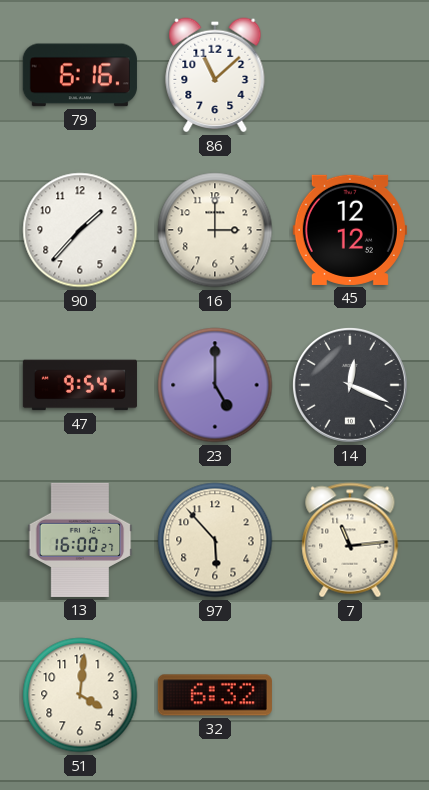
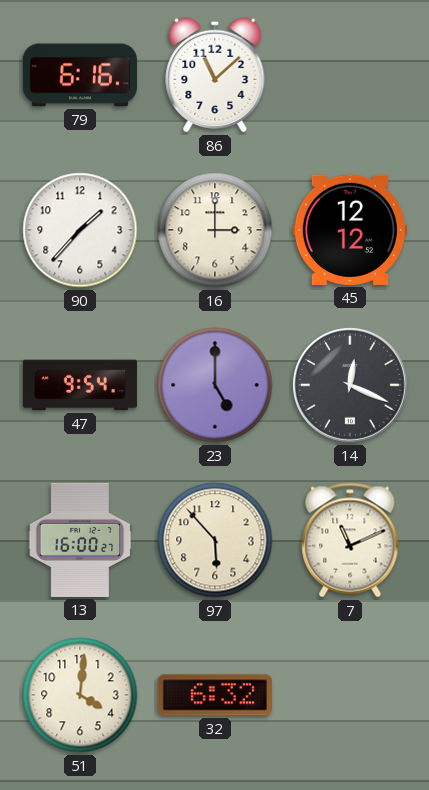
7: 11:14 -> 11:11 (350, 540)
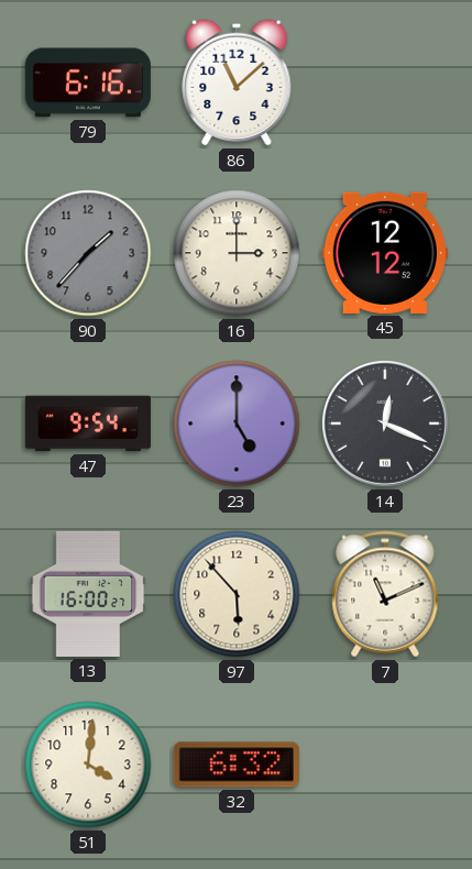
90 dial: white -> grey (88, 253)
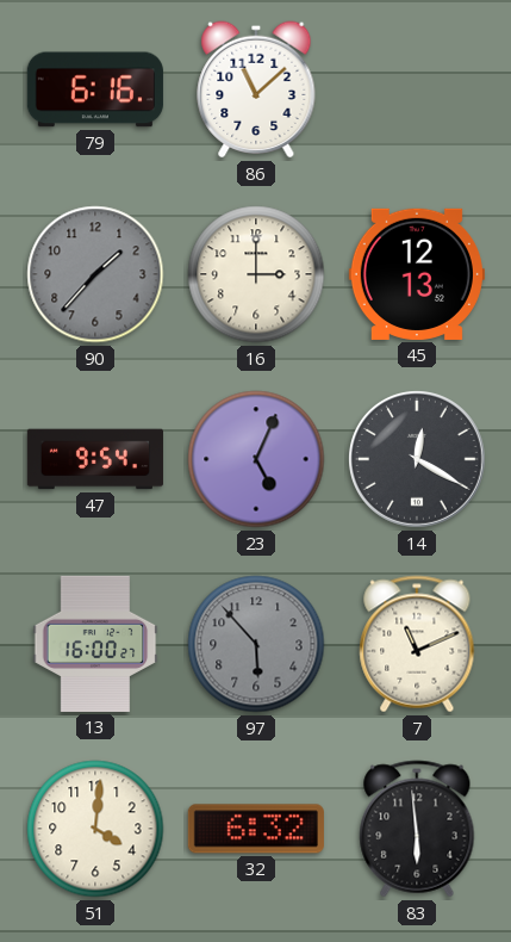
45: 12:12 -> 12:13 (417, 274)
23: 5:00 -> 5:04 (256, 459)
14: 12:19 -> 12:20 (417, 459)
97 dial: cream -> grey (256, 644)
83: none -> 5:59 (417, 829)
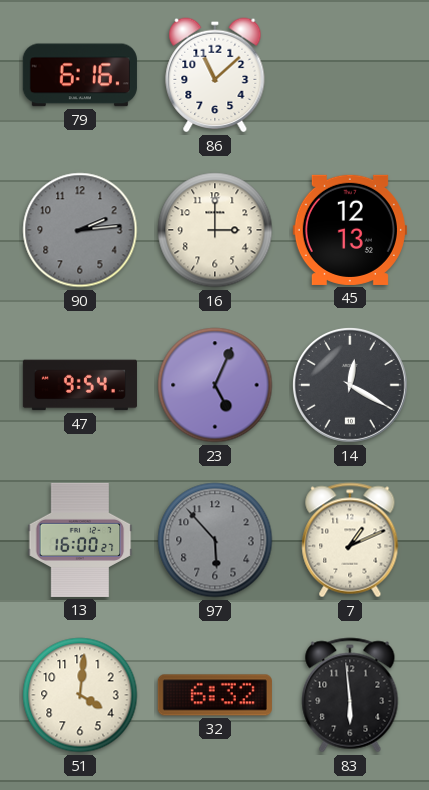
90: 1:37 -> 2:14 (80, 230)
7: 11:11 -> 1:11 (350, 540)
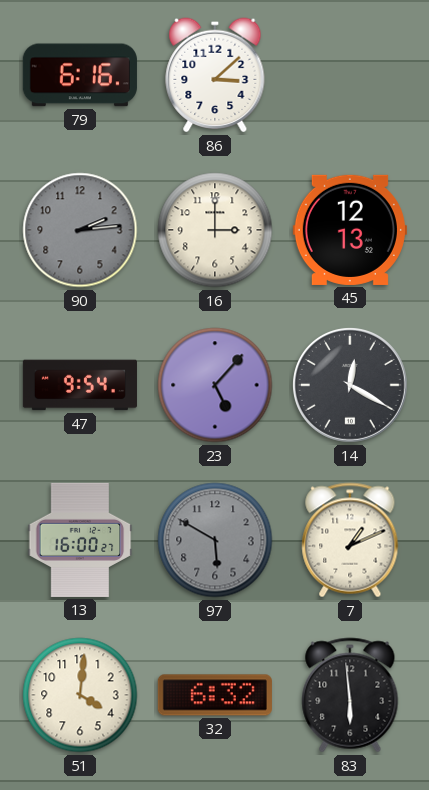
86: 11:08 -> 3:08 (215, 75)
23: 5:04 -> 5:07 (215, 385)
97: 5:53 -> 5:50 (215, 540)
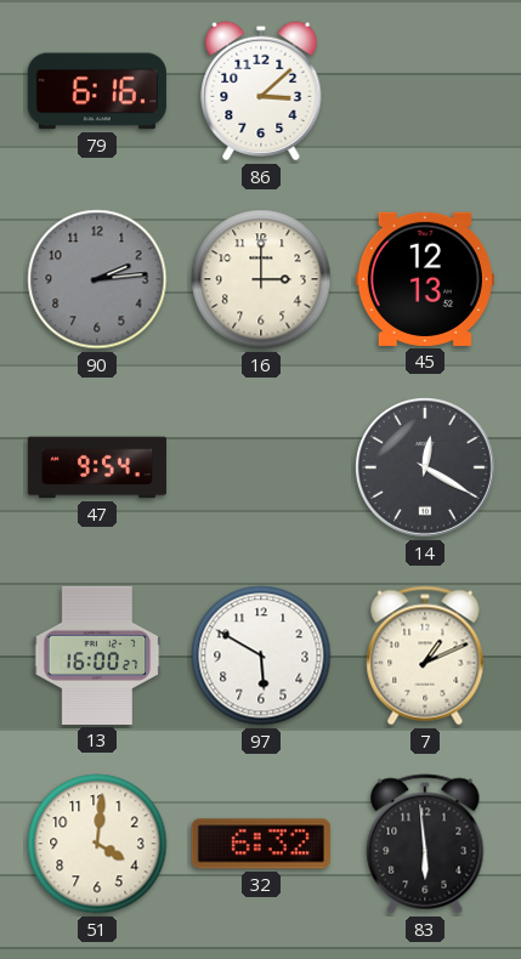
23: 5:07 -> none (215, 385)
97 dial: grey -> white (261, 656)
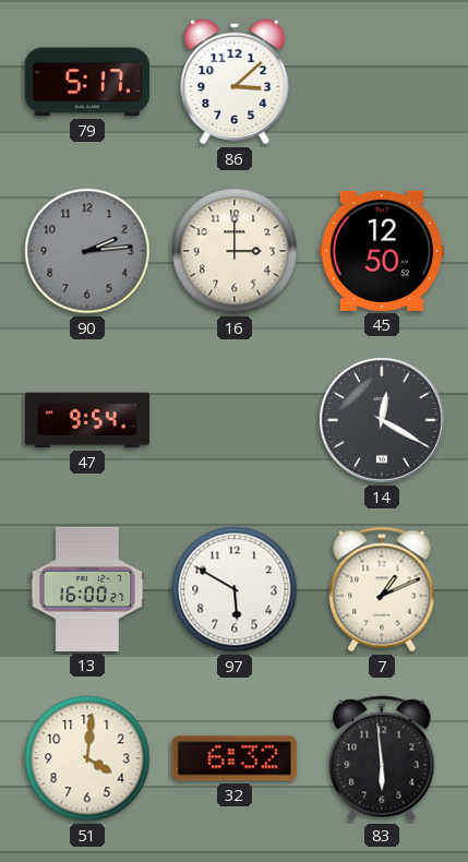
79: 6:16 -> 5:17 (87, 82)
45: 12:13 -> 12:50 (382, 251)
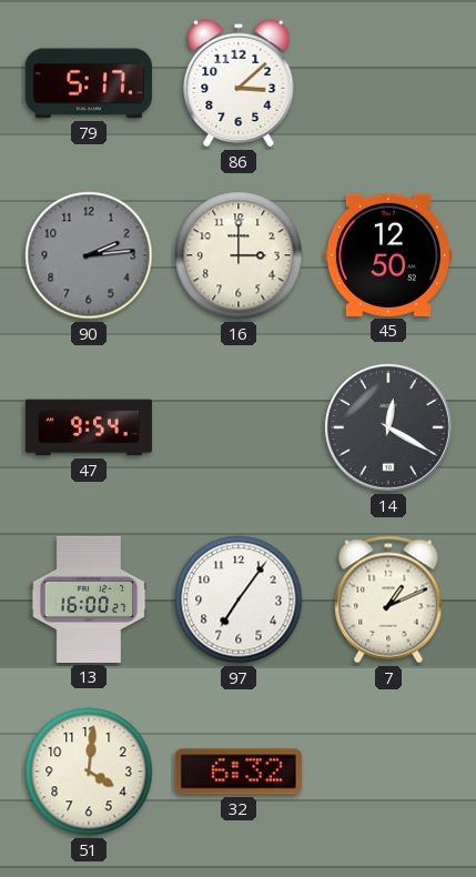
97: 5:50 -> 7:06 (239, 599)
83: 5:59 -> none (382, 758)
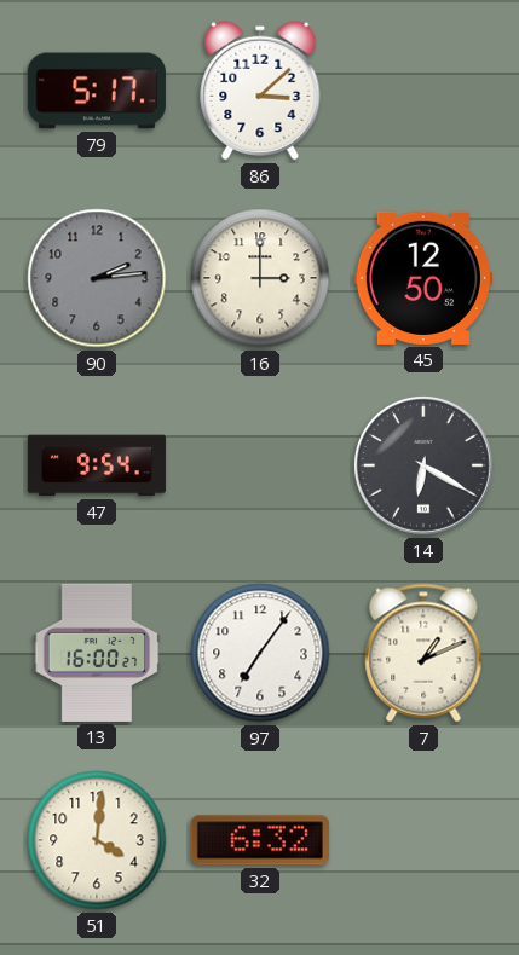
14: 12:20 -> 6:20 (423, 465)
